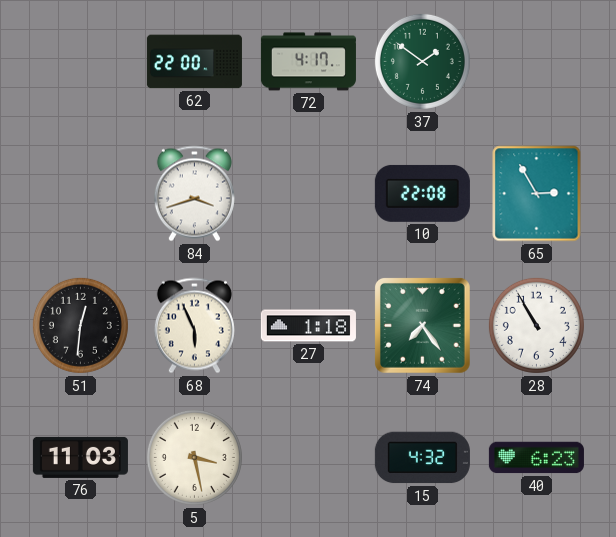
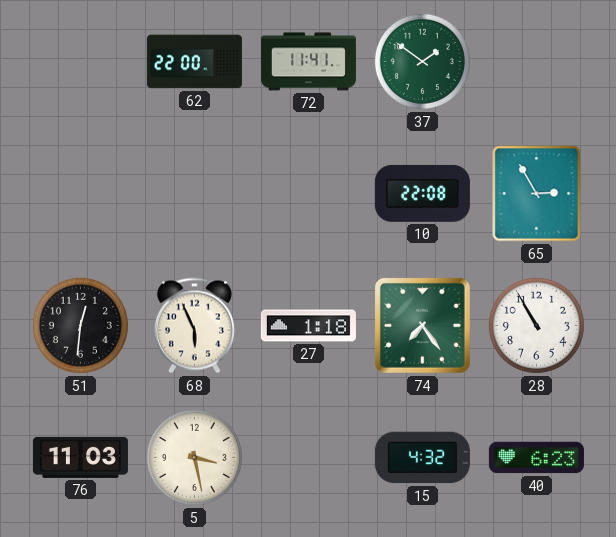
72: 4:17 -> 11:41 (308, 62)
84: 3:42 -> none (194, 194)
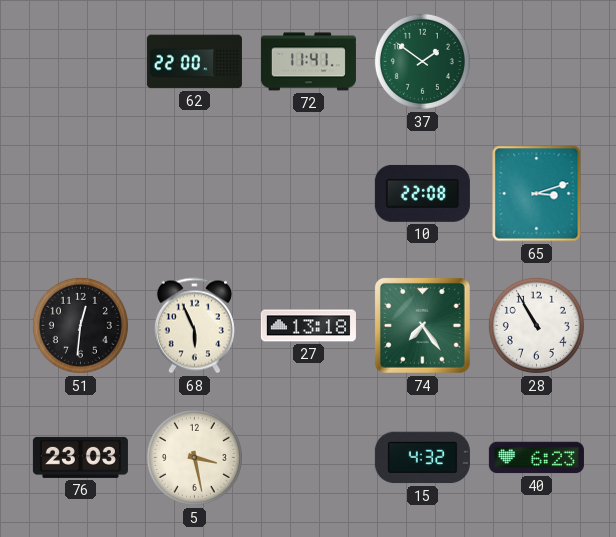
65: 2:55 -> 3:12 (537, 194)
27: 1:18 -> 13:18 (308, 326)
76: 11:03 -> 23:03 (80, 457)
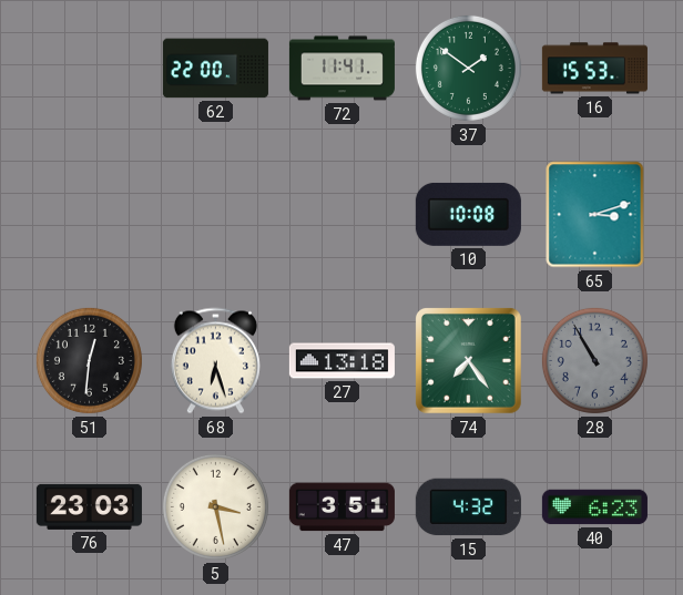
16: none -> 15:53 (594, 69)
10: 22:08 -> 10:08 (468, 214)
68: 5:56 -> 6:27 (215, 361)
28 dial: white -> grey (594, 360)
47: none -> 3:51 (341, 507)
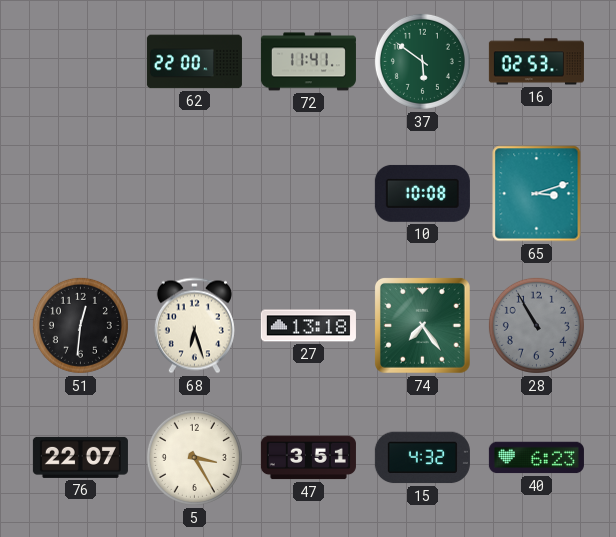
37: 1:51 -> 5:51 (422, 61)
16: 15:53 -> 02:53 (536, 62)
76: 23:03 -> 22:07 (80, 457)
5: 3:28 -> 3:25 (194, 457)
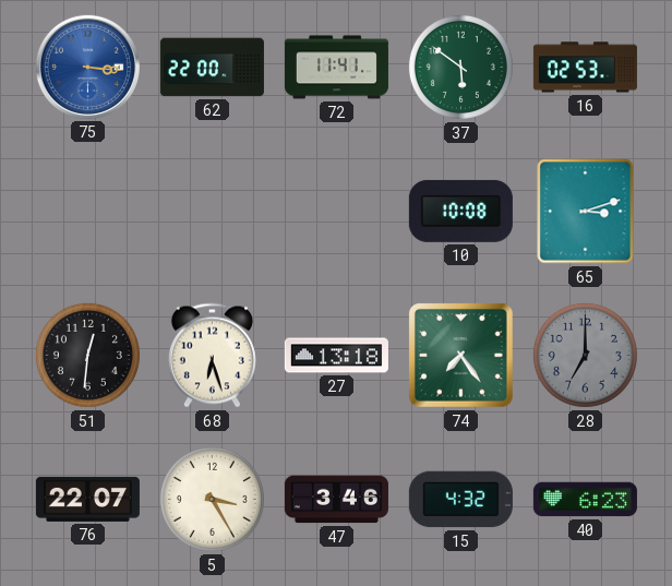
75: none -> 3:16 (87, 67)
28: 10:55 -> 7:00 (585, 355)
47: 3:51 -> 3:46 (336, 500)
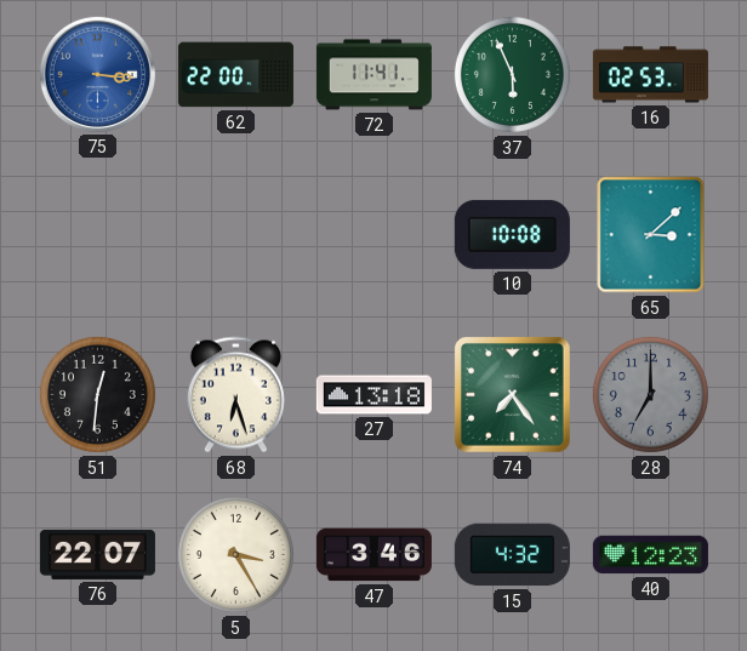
37: 5:51 -> 5:56 (512, 74)
65: 3:12 -> 3:08 (651, 235)
40: 6:23 -> 12:23 (650, 555)
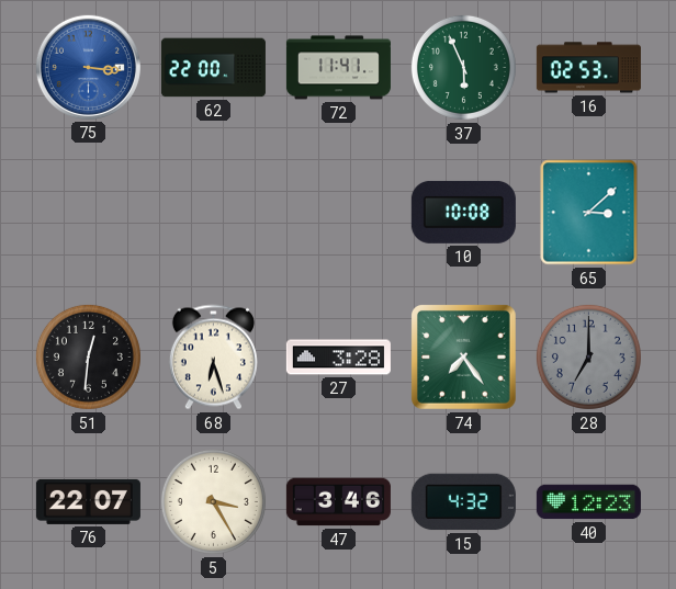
27: 13:18 -> 3:28 (338, 358)
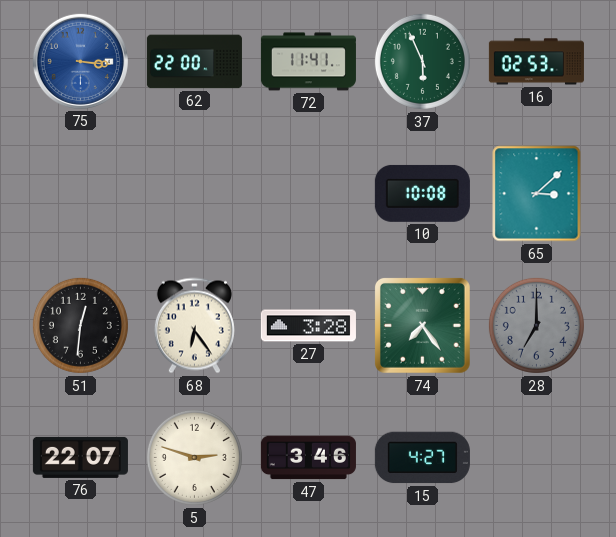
68: 6:27 -> 6:24 (194, 326)
5: 3:25 -> 2:48 (194, 457)
15: 4:32 -> 4:27 (422, 458)
40: 12:23 -> none (588, 502)
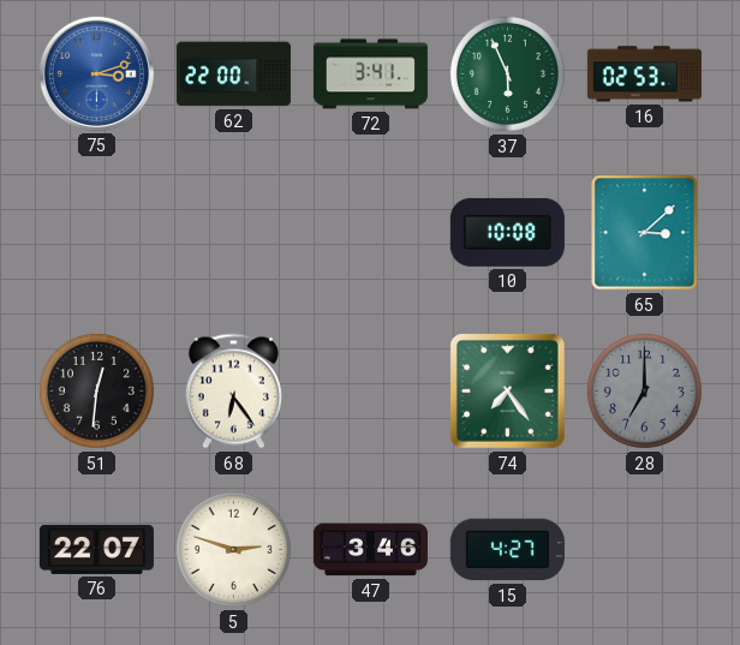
75: 3:16 -> 3:12 (96, 73)
72: 11:41 -> 3:41 (370, 74)
27: 3:28 -> none (308, 326)
